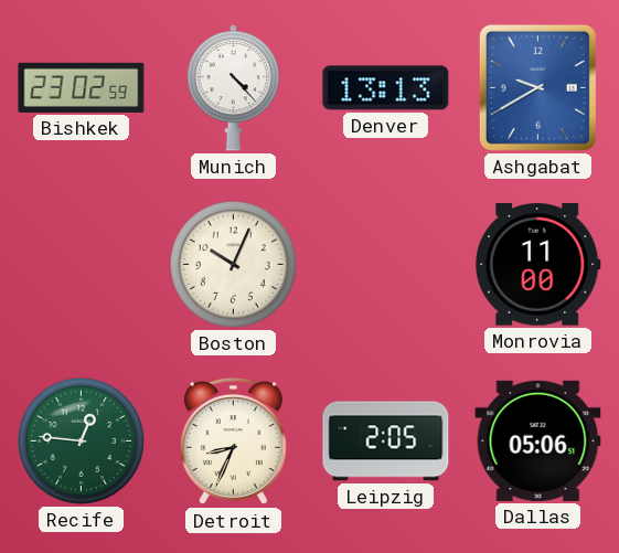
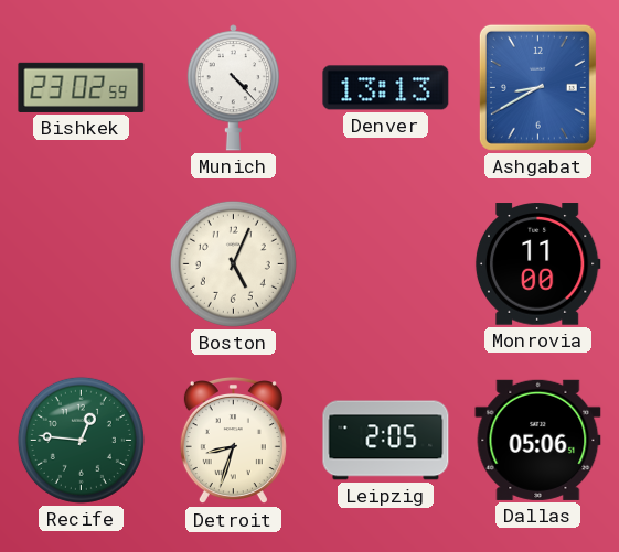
Ashgabat: 9:40 -> 8:40 (537, 87)
Boston: 10:04 -> 5:04 (233, 263)
Detroit: 8:34 -> 8:33 (233, 442)
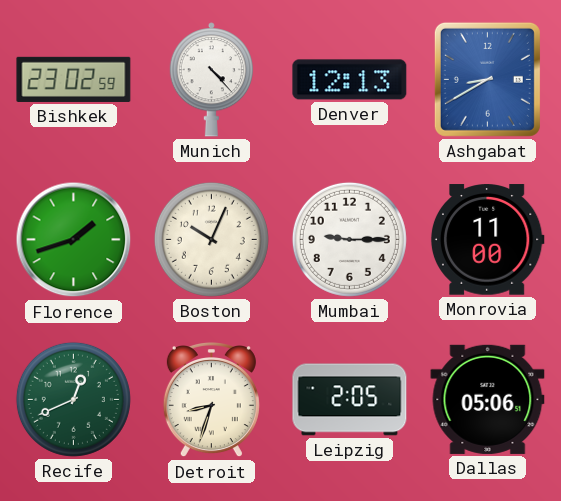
Denver: 13:13 -> 12:13 (350, 80)
Florence: none -> 1:42 (74, 240)
Boston: 5:04 -> 10:04 (211, 239)
Mumbai: none -> 9:15 (349, 239)
Recife: 12:46 -> 12:41 (73, 399)
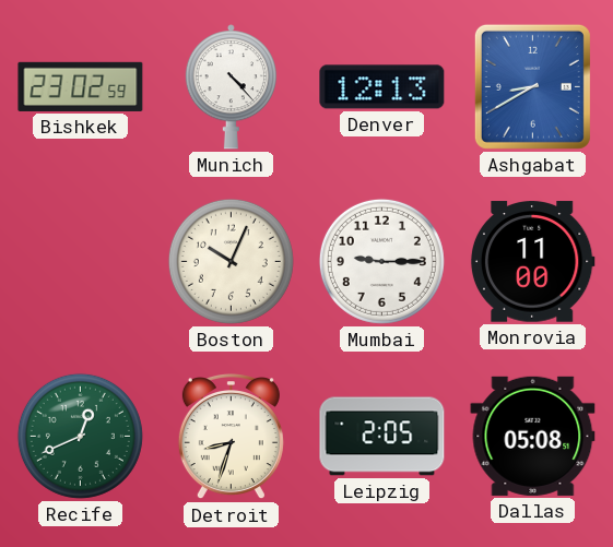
Florence: 1:42 -> none (74, 240)
Dallas: 05:06 -> 05:08 (533, 436)
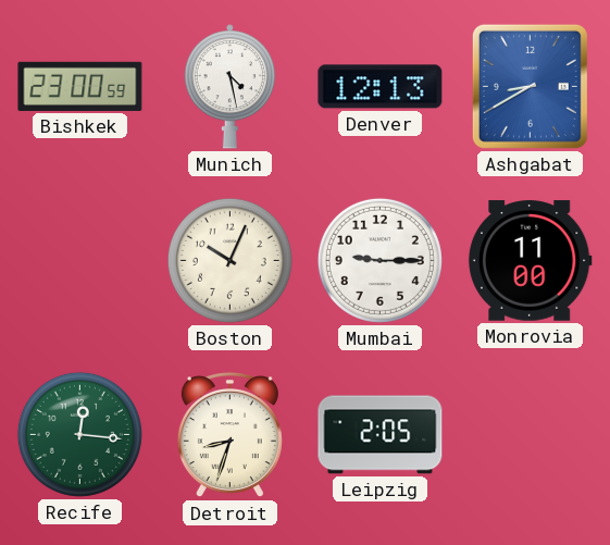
Bishkek: 23:02 -> 23:00 (80, 86)
Munich: 4:23 -> 4:28 (229, 87)
Recife: 12:41 -> 12:16 (79, 434)
Dallas: 05:08 -> none (533, 436)
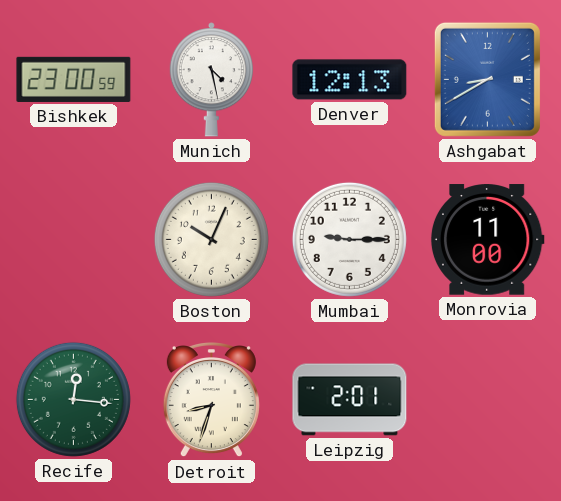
Leipzig: 2:05 -> 2:01 (350, 400)
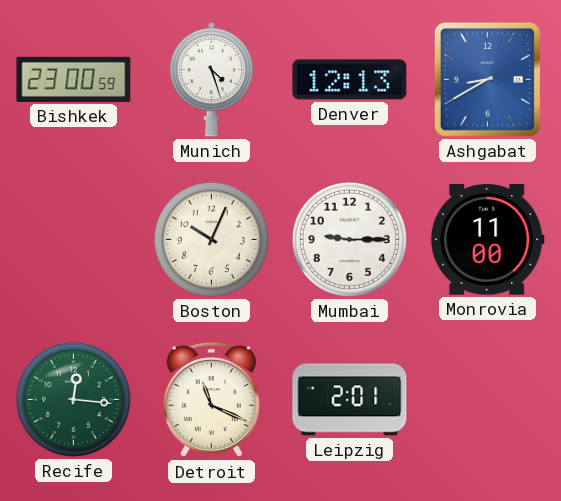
Munich: 4:28 -> 4:27 (211, 80)
Detroit: 8:33 -> 11:19 (211, 401)
